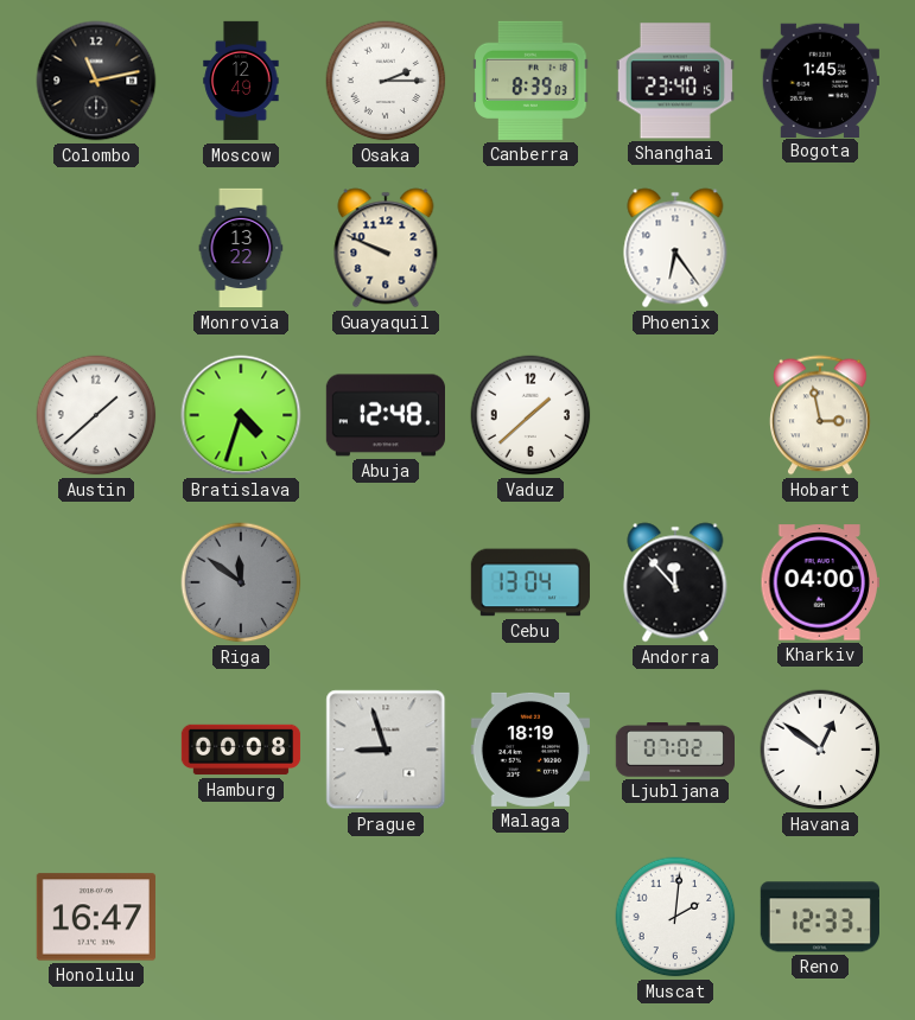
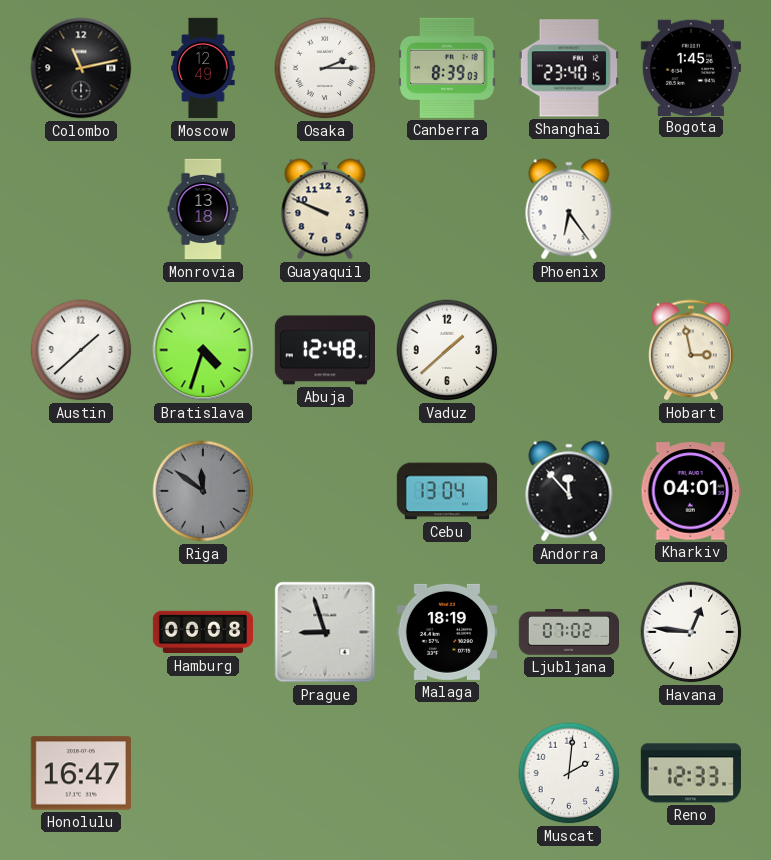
Monrovia: 13:22 -> 13:18 (203, 209)
Kharkiv: 04:00 -> 04:01 (691, 491)
Havana: 12:51 -> 12:46 (691, 632)
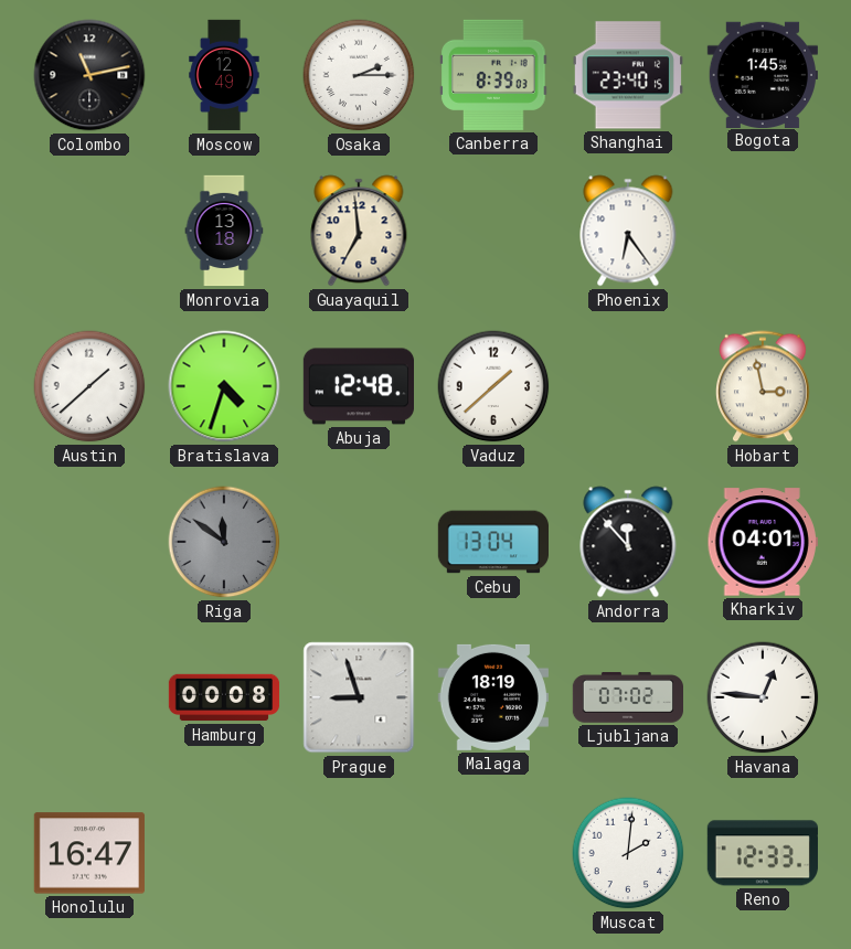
Guayaquil: 9:49 -> 6:59 (359, 231)
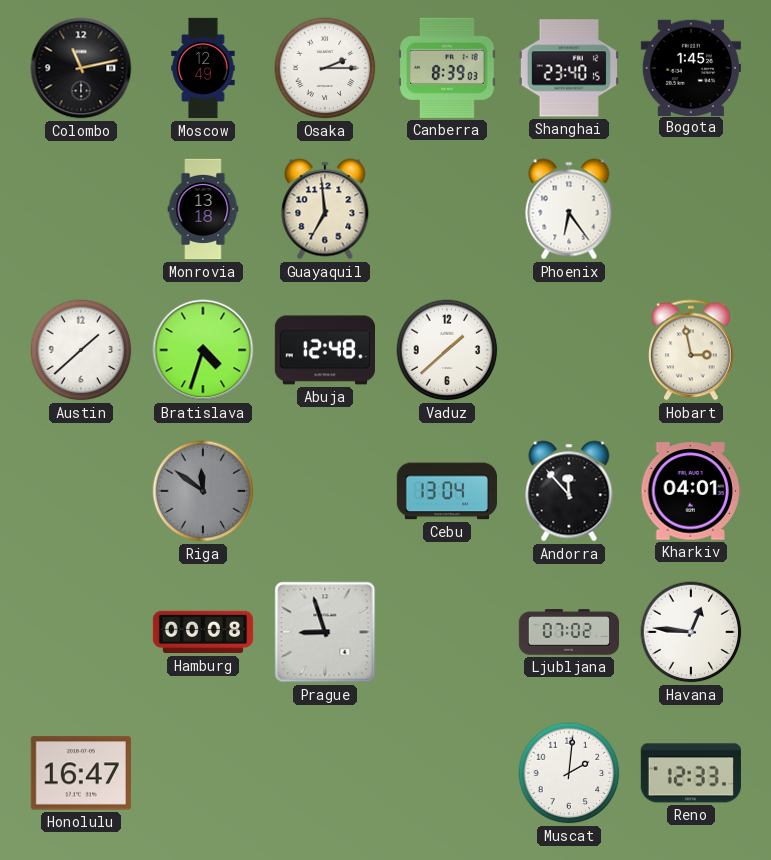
Malaga: 18:19 -> none (493, 697)
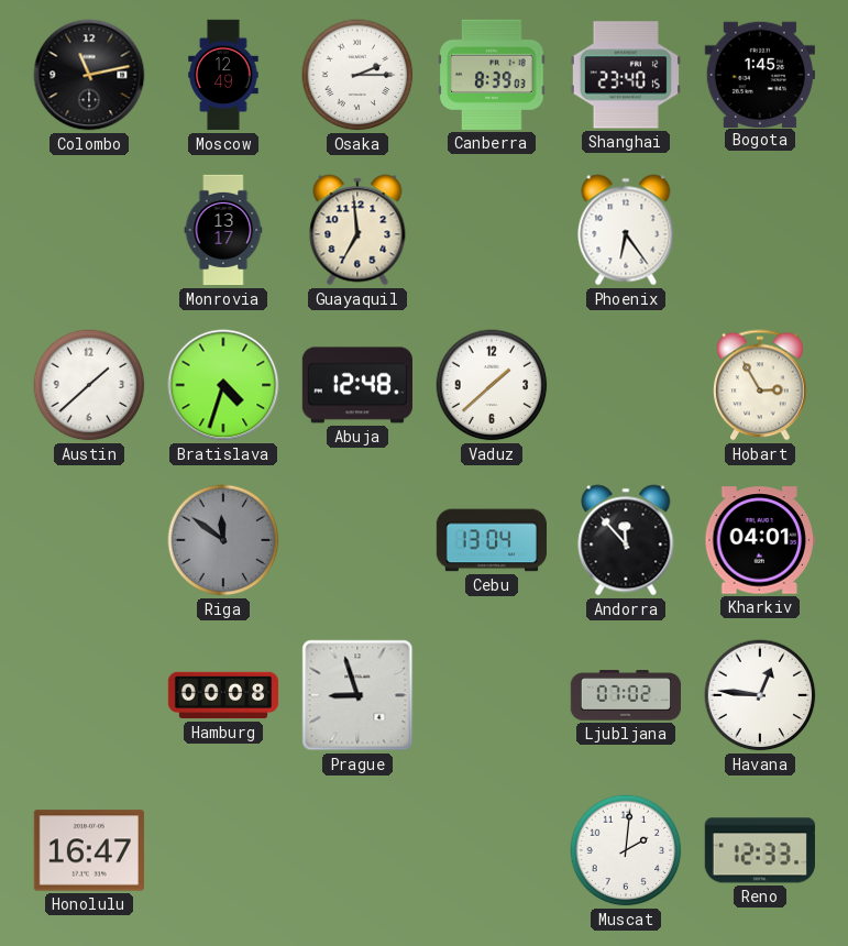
Monrovia: 13:18 -> 13:17 (223, 230)
Hobart: 2:58 -> 2:55 (761, 385)
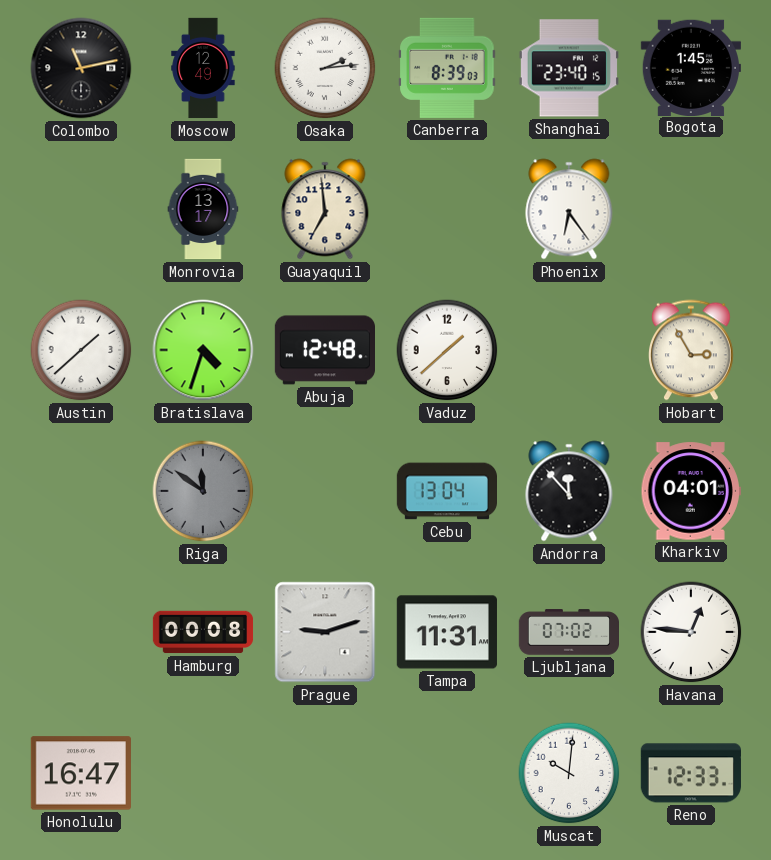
Osaka: 2:15 -> 2:14 (325, 68)
Prague: 8:57 -> 9:12 (325, 632)
Tampa: none -> 11:31 (447, 632)
Muscat: 2:01 -> 10:01 (569, 773)
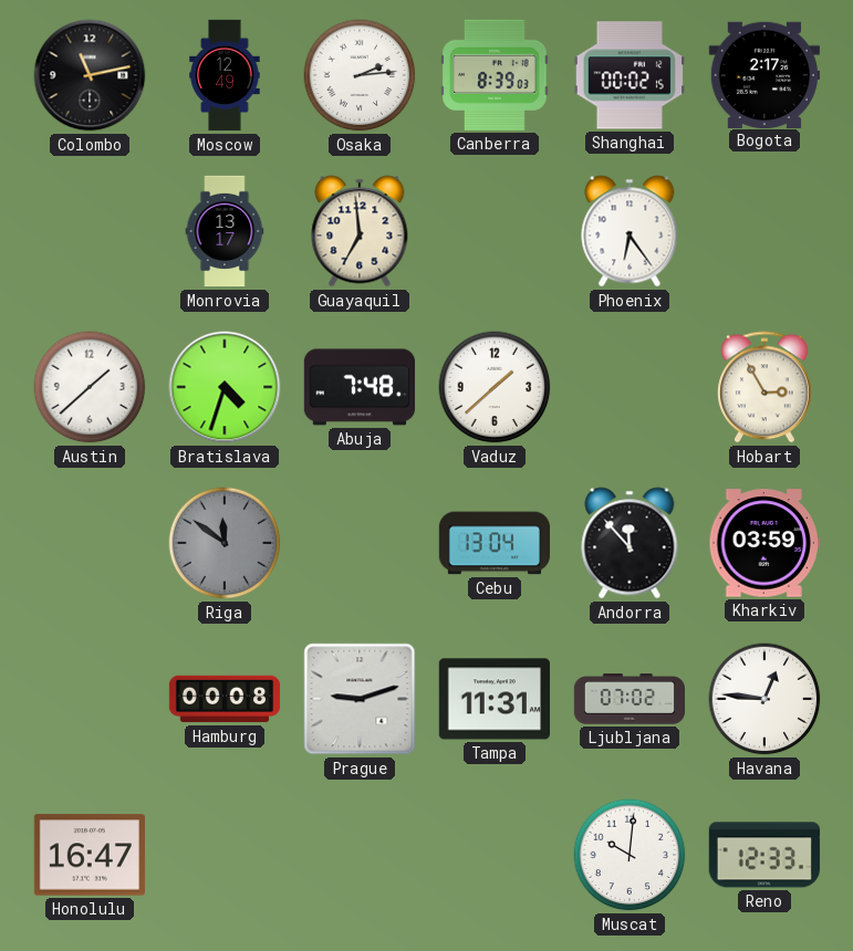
Shanghai: 23:40 -> 00:02 (630, 75)
Bogota: 1:45 -> 2:17 (764, 74)
Abuja: 12:48 -> 7:48 (358, 387)
Kharkiv: 04:01 -> 03:59 (764, 543)
